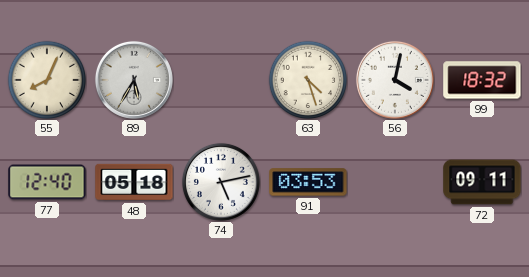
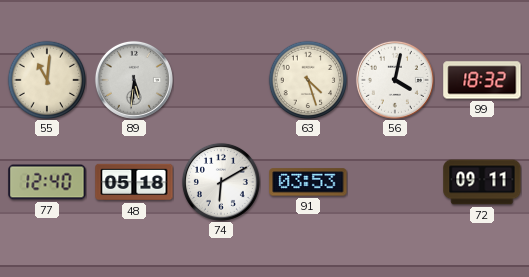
55: 8:04 -> 11:01 (47, 80)
89: 5:35 -> 5:31 (134, 80)
74: 5:13 -> 6:10 (221, 182)
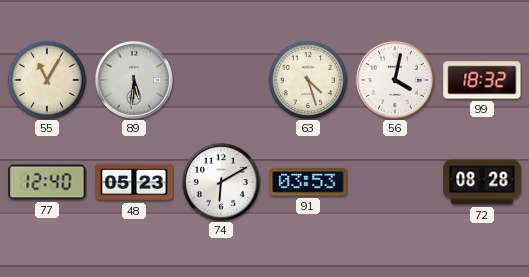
55: 11:01 -> 11:05 (47, 80)
48: 05:18 -> 05:23 (134, 182)
72: 09:11 -> 08:28 (482, 182)
